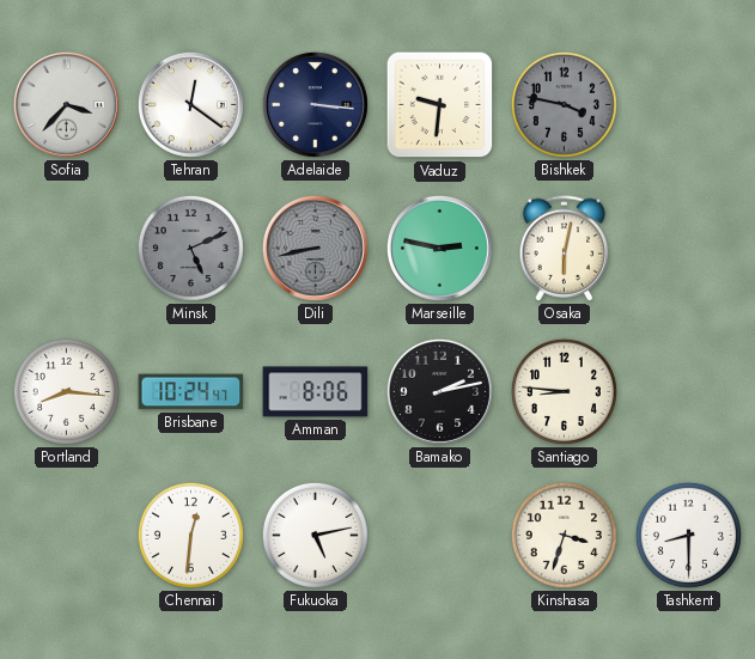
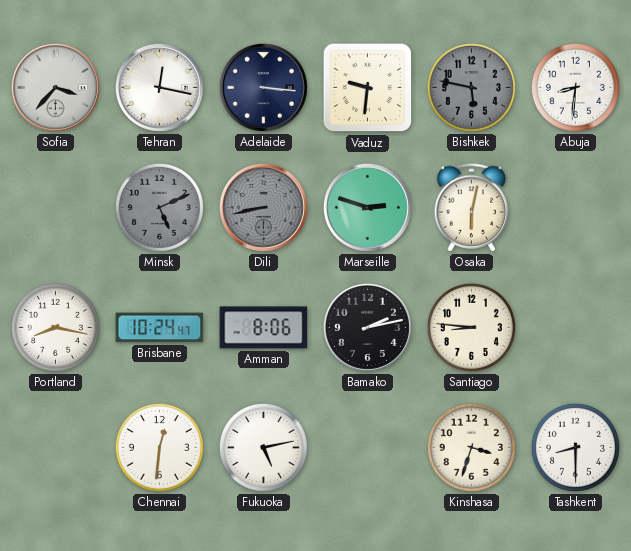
Tehran: 12:21 -> 12:17 (159, 87)
Bishkek: 3:47 -> 5:47 (471, 87)
Abuja: none -> 8:31 (575, 87)
Marseille: 2:47 -> 2:48 (367, 207)
Portland: 8:16 -> 8:17 (55, 327)
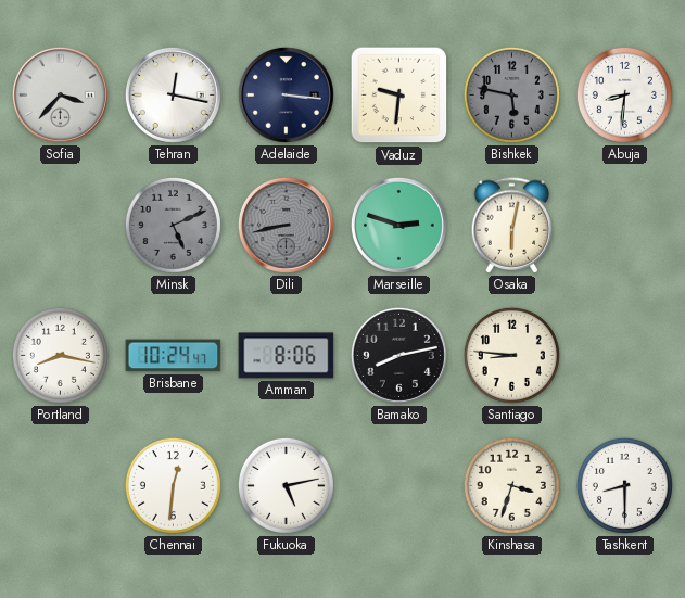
Bamako: 2:13 -> 8:13 (398, 355)
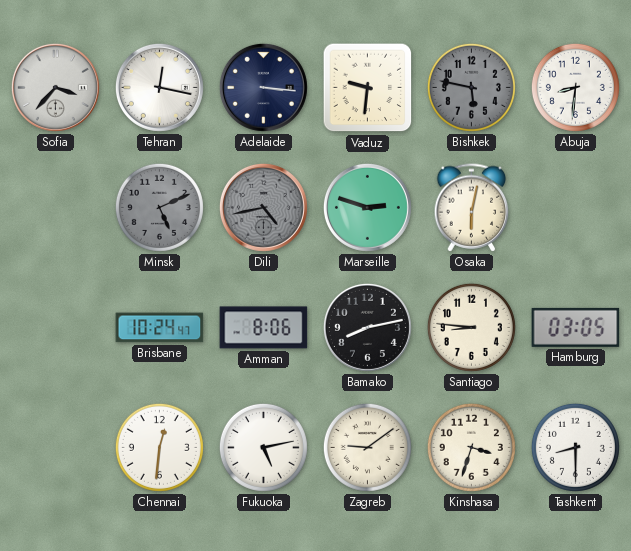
Dili: 8:43 -> 4:43 (263, 207)
Portland: 8:17 -> none (60, 355)
Hamburg: none -> 03:05 (576, 327)
Zagreb: none -> 9:09 (367, 447)
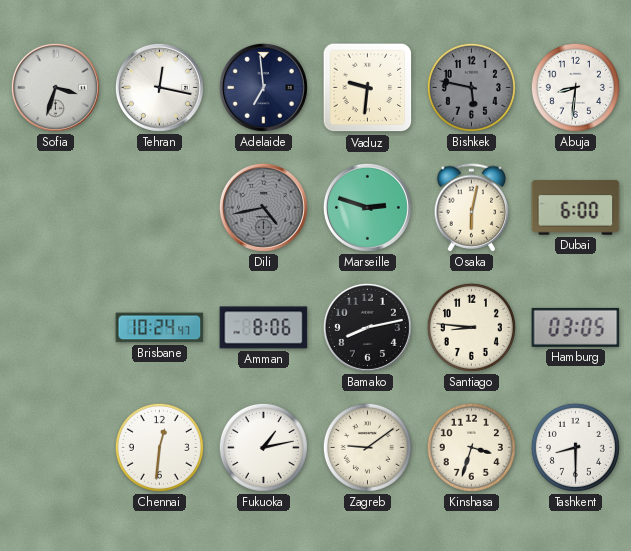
Sofia: 3:37 -> 3:33 (55, 87)
Adelaide: 3:16 -> 6:59 (263, 87)
Minsk: 5:11 -> none (159, 207)
Dubai: none -> 6:00 (576, 208)
Fukuoka: 5:13 -> 1:13 (263, 447)
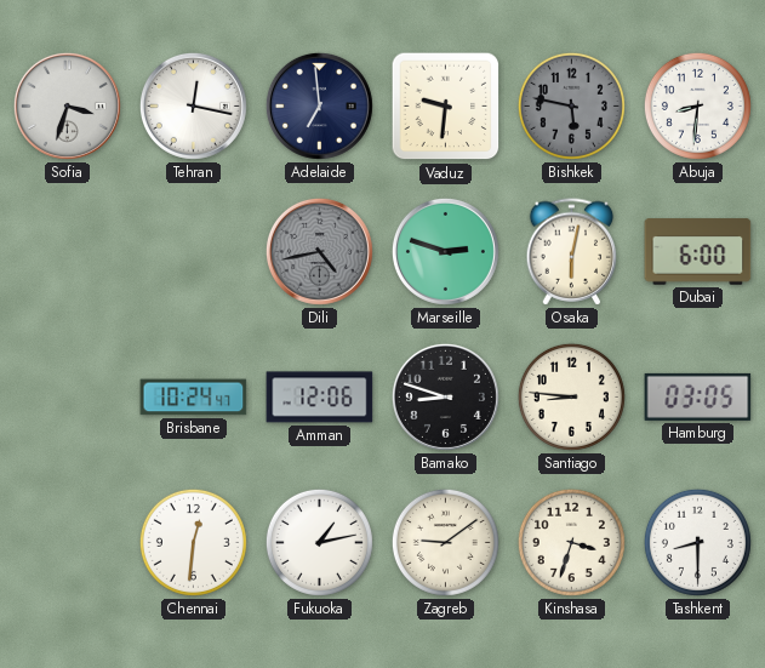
Amman: 8:06 -> 12:06 (320, 398)
Bamako: 8:13 -> 8:48 (445, 396)
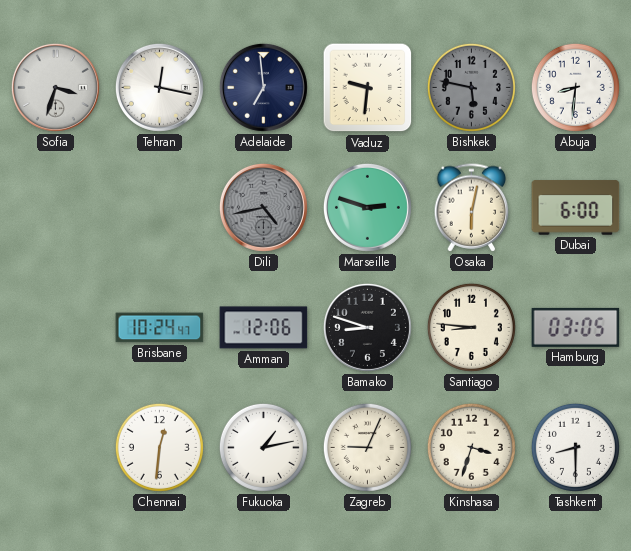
Zagreb: 9:09 -> 9:04 (367, 447)
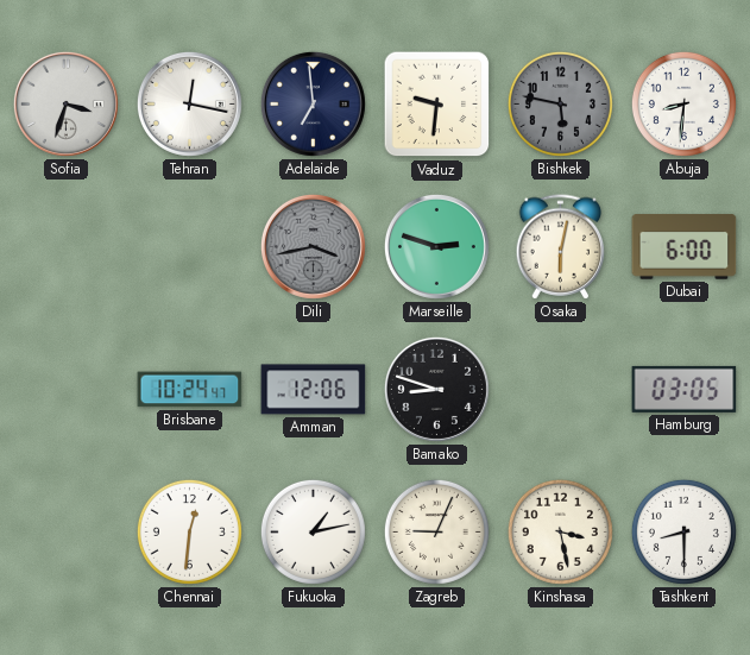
Dili: 4:43 -> 3:43 (313, 246)
Santiago: 8:46 -> none (471, 327)
Kinshasa: 3:33 -> 3:28 (560, 531)
